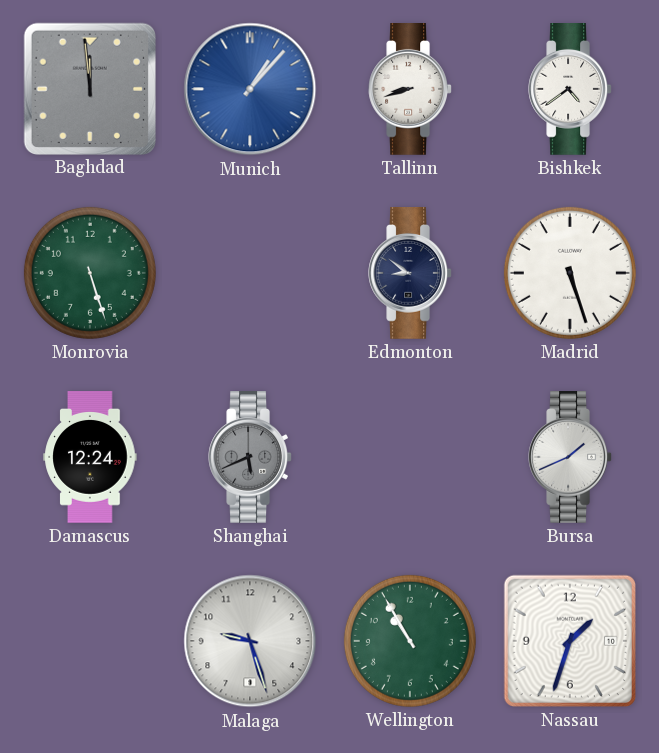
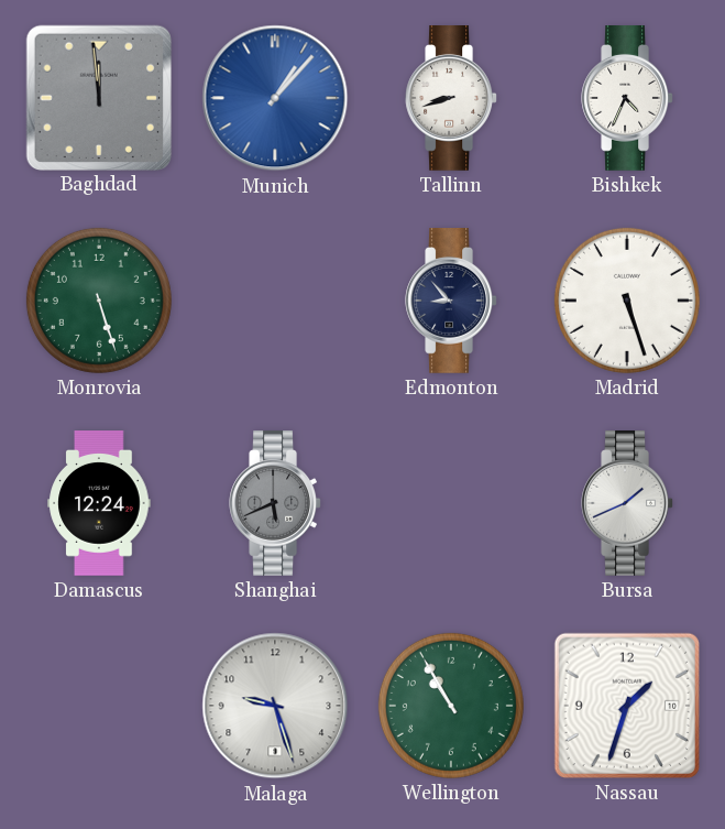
Bishkek: 4:39 -> 4:34 (627, 99)
Edmonton: 8:51 -> 8:53 (451, 302)
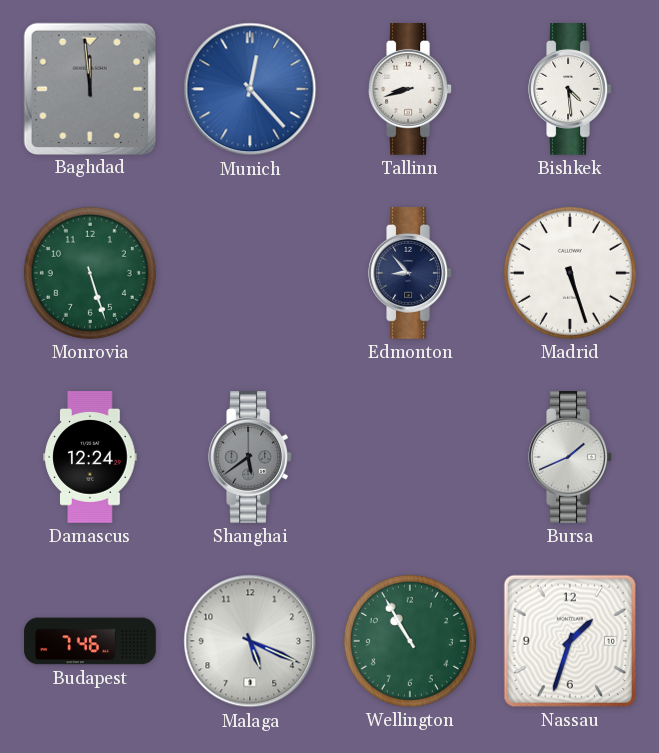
Munich: 1:07 -> 12:23 (250, 89)
Bishkek: 4:34 -> 4:29 (570, 90)
Shanghai: 5:41 -> 5:39 (250, 458)
Budapest: none -> 7:46 (90, 641)
Malaga: 9:27 -> 5:19 (250, 641)
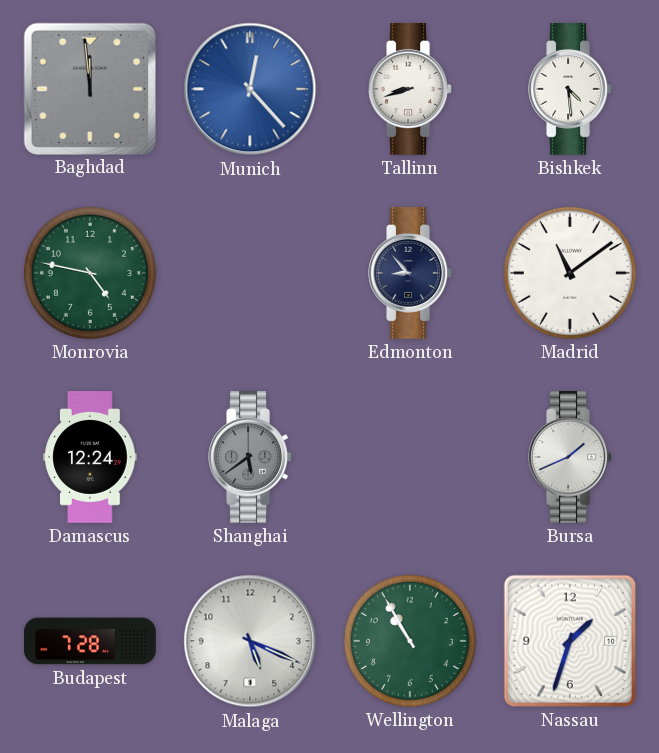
Monrovia: 5:27 -> 4:47 (90, 273)
Madrid: 5:27 -> 11:09 (570, 273)
Budapest: 7:46 -> 7:28 (90, 641)
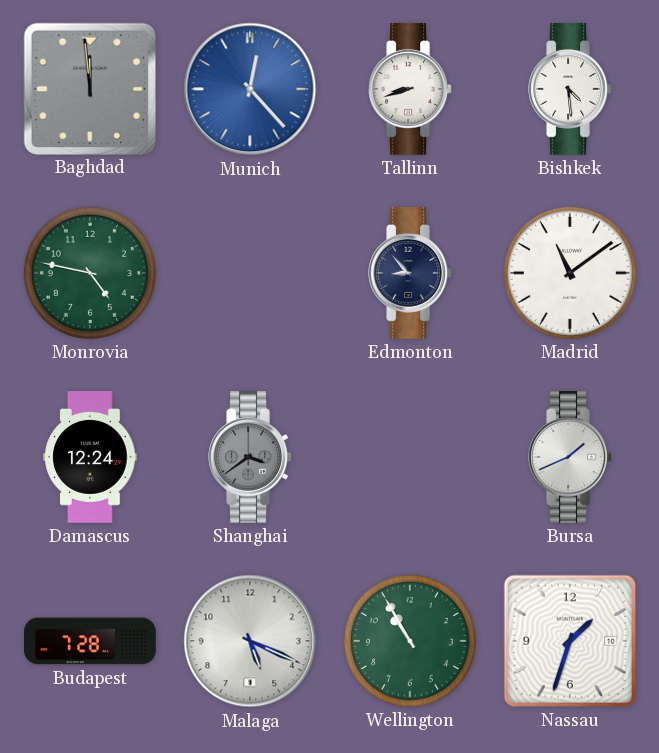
Shanghai: 5:39 -> 3:39 (250, 458)
